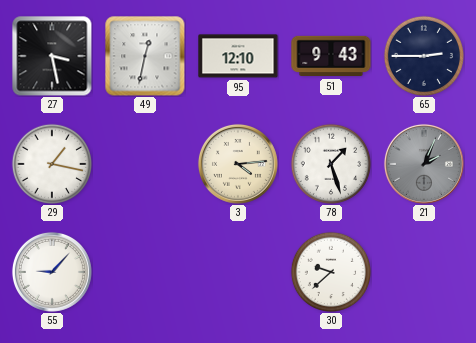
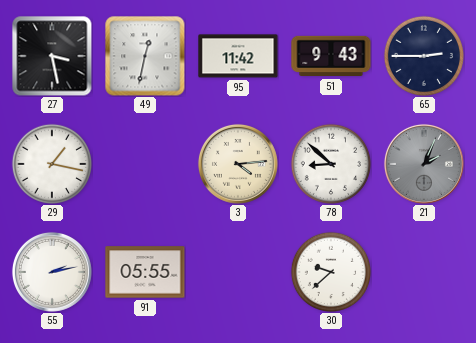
95: 12:10 -> 11:42 (238, 56)
78: 1:27 -> 8:52 (330, 163)
55: 9:07 -> 2:13 (52, 272)
91: none -> 05:55 (145, 272)
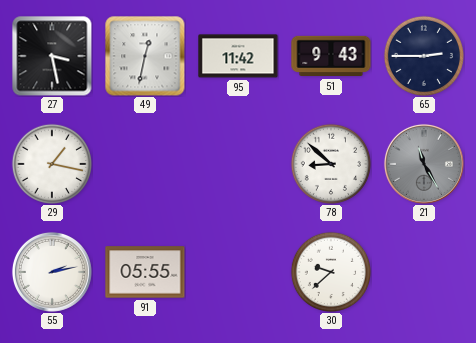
3: 4:14 -> none (238, 164)
21: 2:04 -> 11:25 (424, 164)
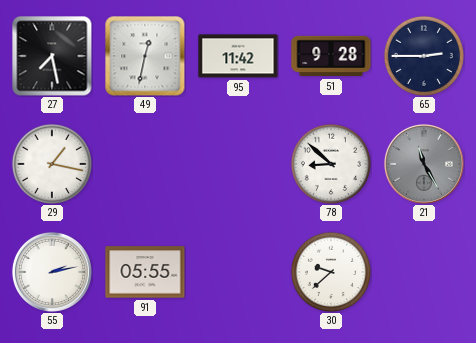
27: 3:28 -> 7:28 (52, 56)
51: 9:43 -> 9:28 (331, 56)
